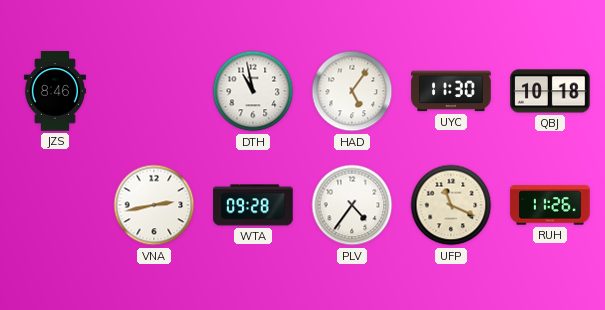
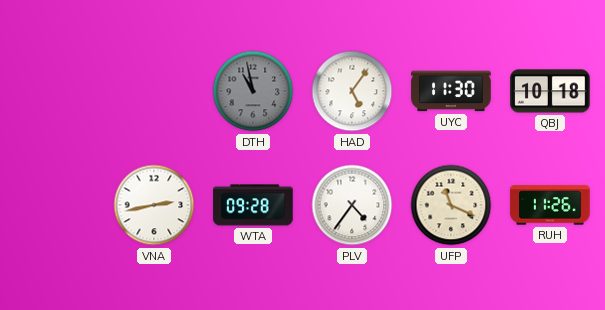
JZS: 8:46 -> none (55, 91)
DTH dial: white -> grey (253, 91)
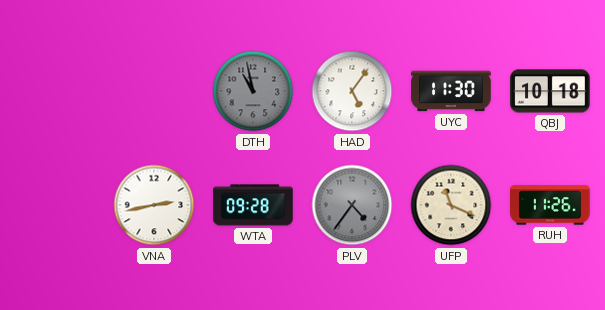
PLV dial: white -> grey (352, 205)
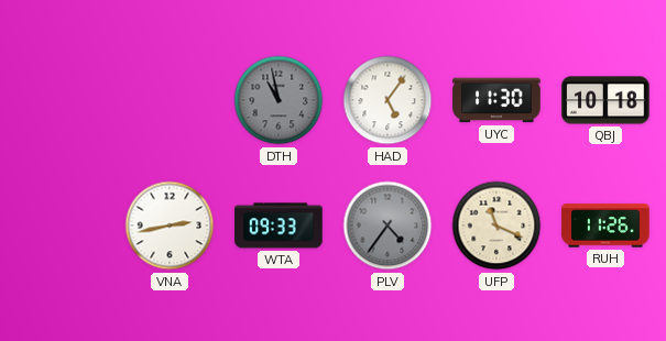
WTA: 09:28 -> 09:33 (279, 226)
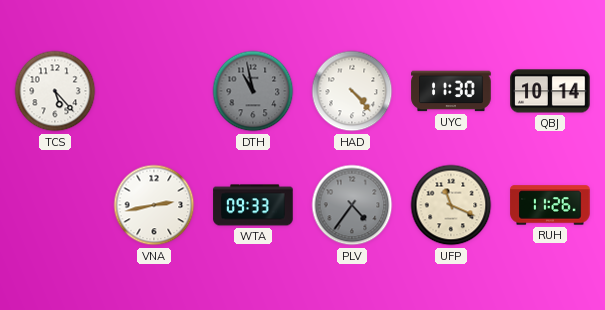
TCS: none -> 5:23 (55, 91)
HAD: 5:06 -> 4:23 (352, 91)
QBJ: 10:18 -> 10:14 (550, 91)
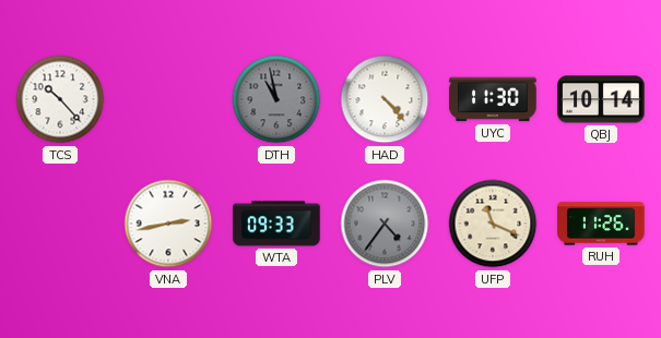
TCS: 5:23 -> 10:23 (60, 99)
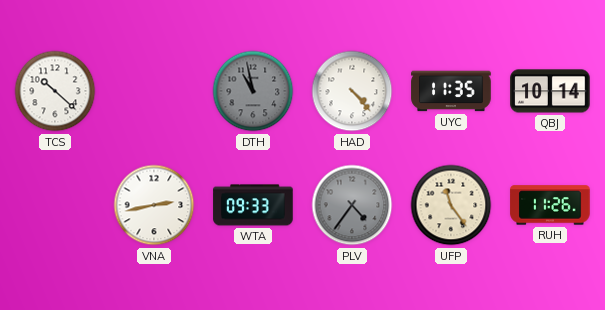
TCS: 10:23 -> 10:22 (55, 91)
UYC: 11:30 -> 11:35 (451, 91)
UFP: 11:19 -> 11:24 (451, 205)
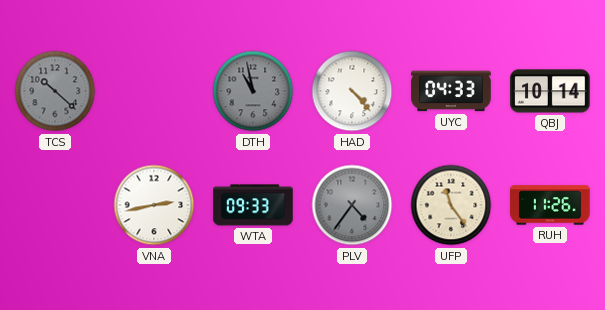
TCS dial: white -> grey (55, 91)
UYC: 11:35 -> 04:33 (451, 91)
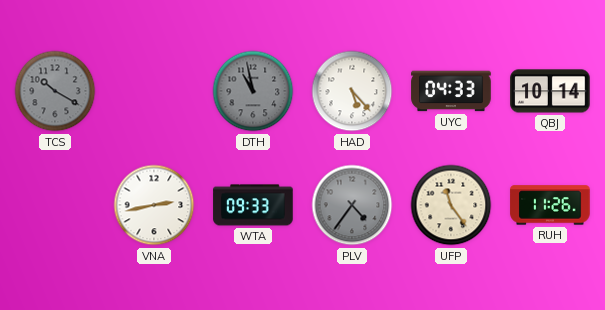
TCS: 10:22 -> 10:20 (55, 91)
HAD: 4:23 -> 5:23 (352, 91)
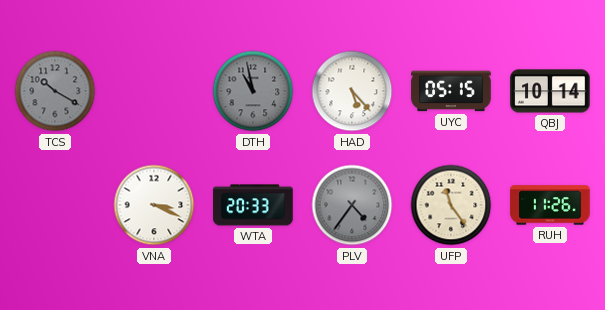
UYC: 04:33 -> 05:15 (451, 91)
VNA: 2:43 -> 3:19 (154, 205)
WTA: 09:33 -> 20:33 (253, 205)
